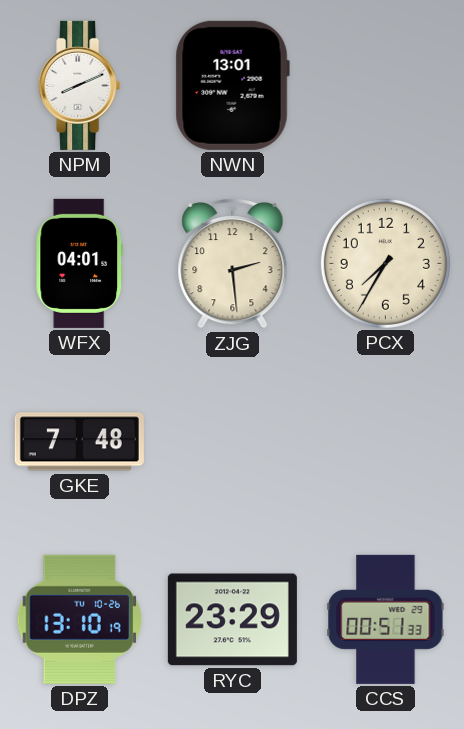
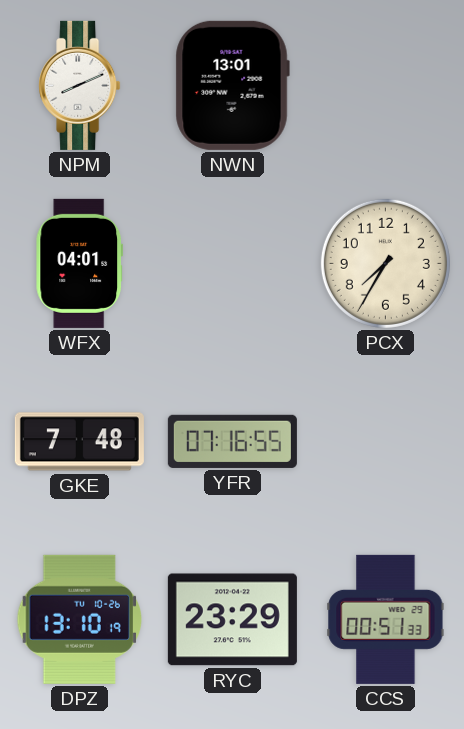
ZJG: 2:29 -> none (233, 264)
YFR: none -> 07:16 (232, 441)
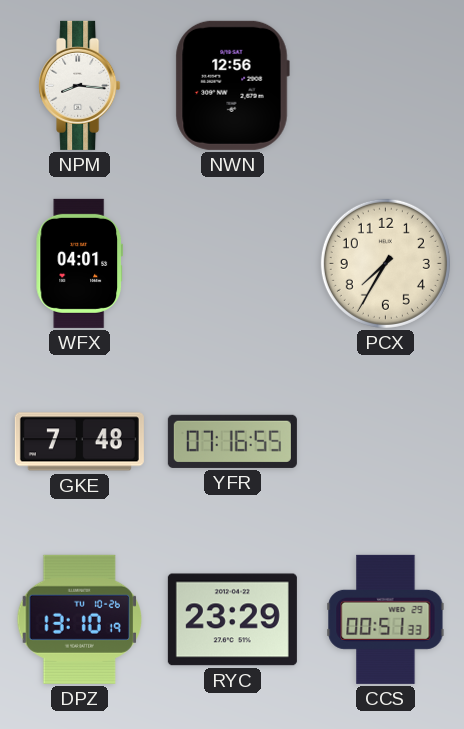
NPM: 8:11 -> 8:16 (80, 85)
NWN: 13:01 -> 12:56 (232, 85)
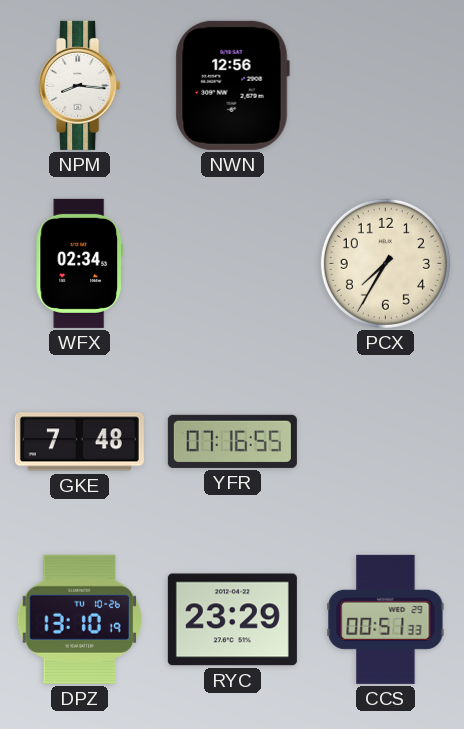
WFX: 04:01 -> 02:34 (79, 263)
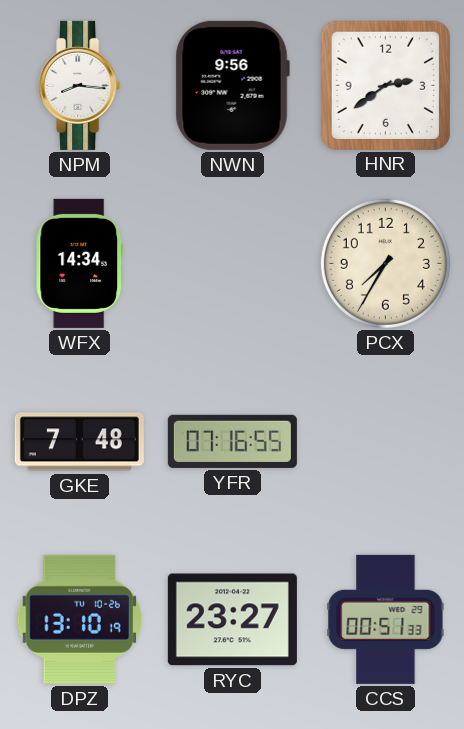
NWN: 12:56 -> 9:56 (232, 85)
HNR: none -> 2:39 (385, 85)
WFX: 02:34 -> 14:34 (79, 263)
RYC: 23:29 -> 23:27 (232, 620)
